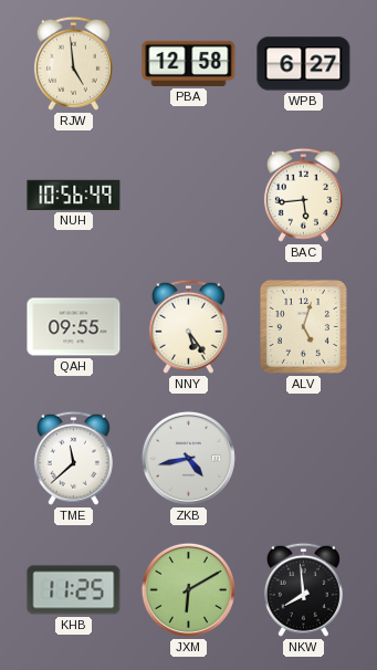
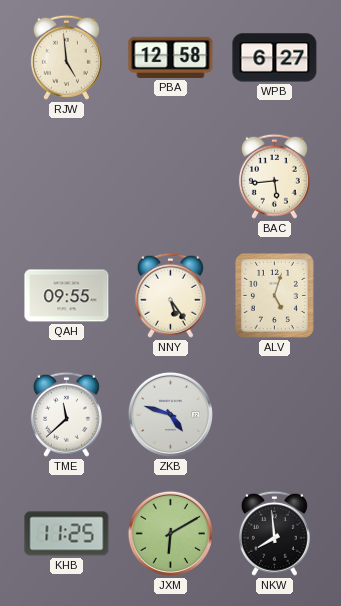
NUH: 10:56 -> none (74, 195)
ZKB: 4:43 -> 4:48 (170, 414)
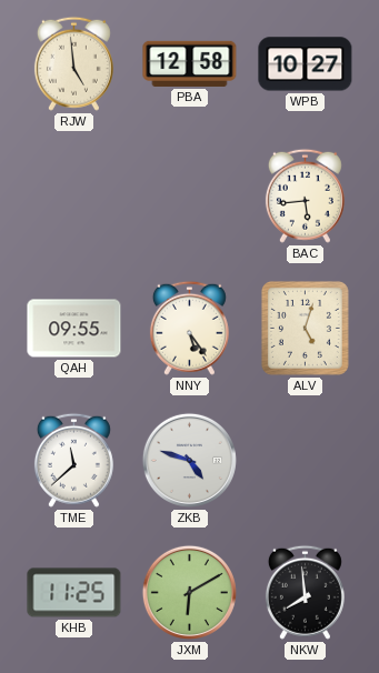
WPB: 6:27 -> 10:27 (306, 64)
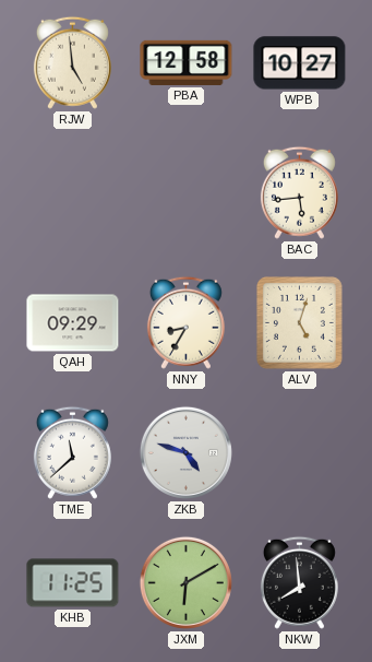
QAH: 09:55 -> 09:29 (73, 323)
NNY: 5:24 -> 8:35 (185, 322)
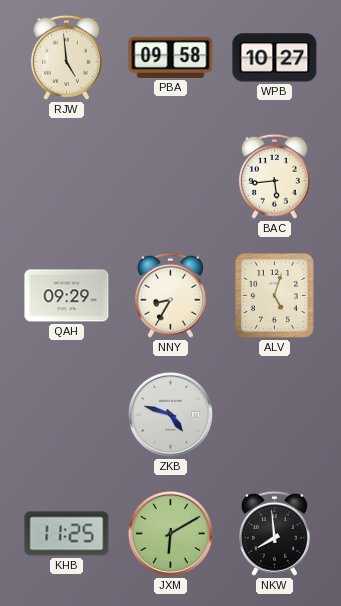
PBA: 12:58 -> 09:58 (171, 57)
TME: 11:38 -> none (72, 452)
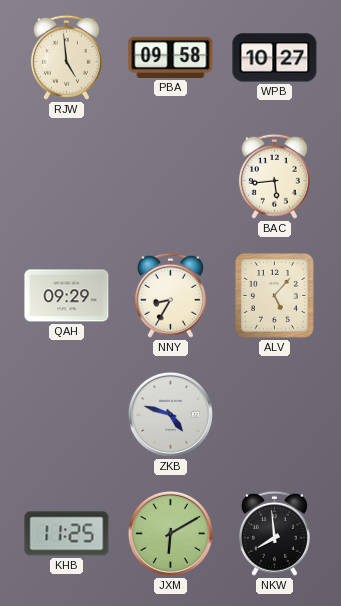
ALV: 5:03 -> 5:07 (274, 295)
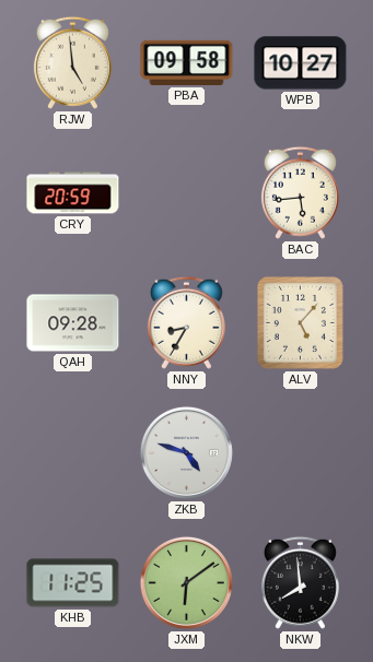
CRY: none -> 20:59 (73, 193)
QAH: 09:29 -> 09:28 (73, 323)
JXM: 6:10 -> 6:09 (186, 582)
